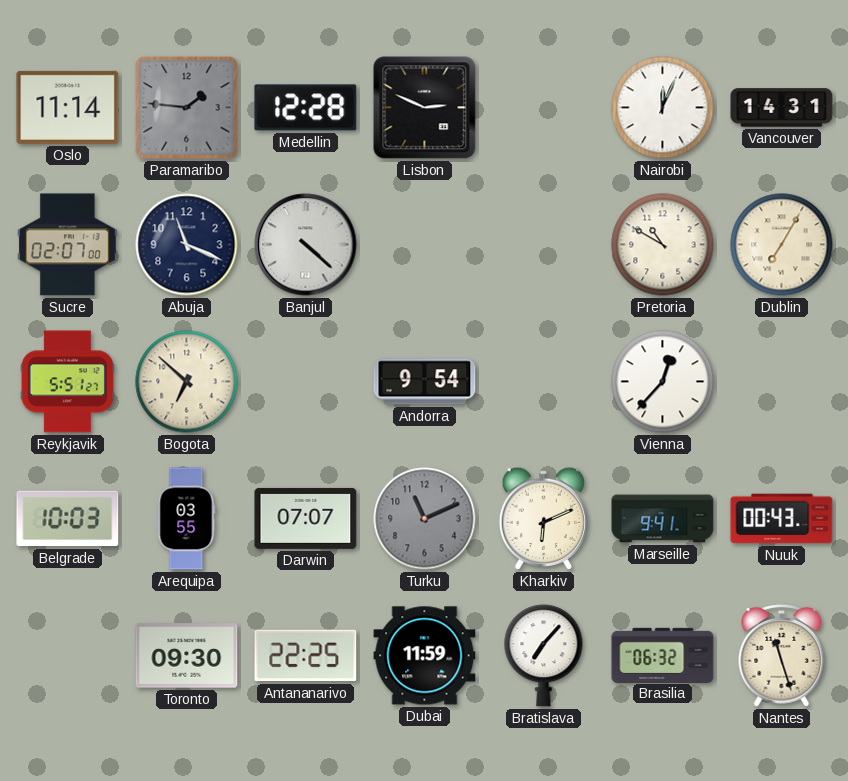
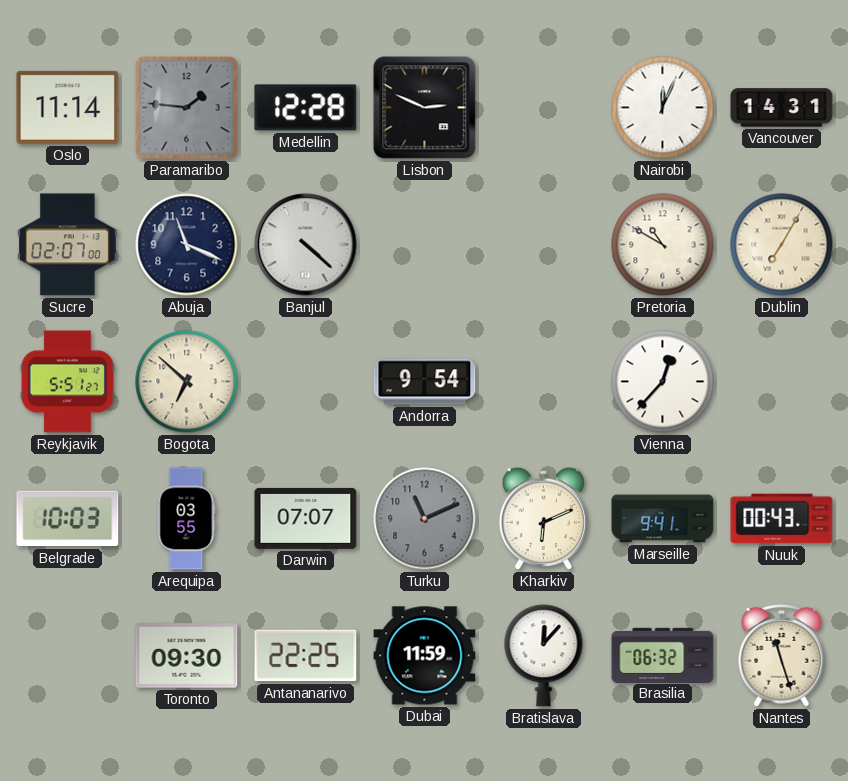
Bratislava: 7:07 -> 12:07 (544, 656)
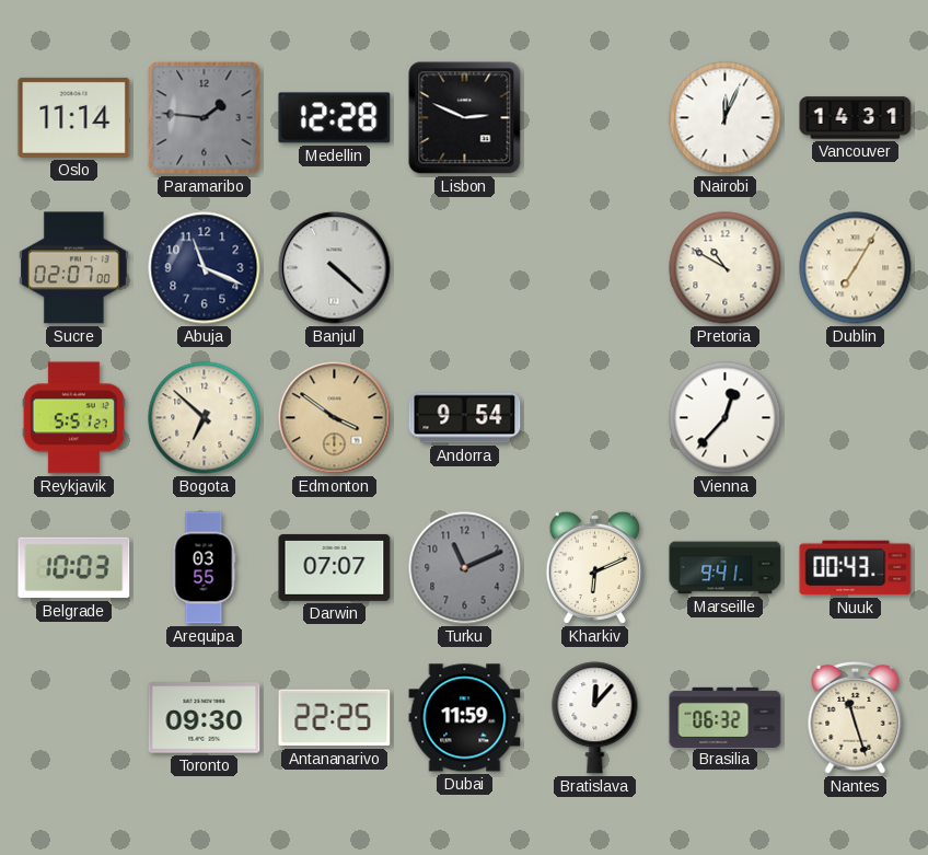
Edmonton: none -> 3:51 (335, 418)
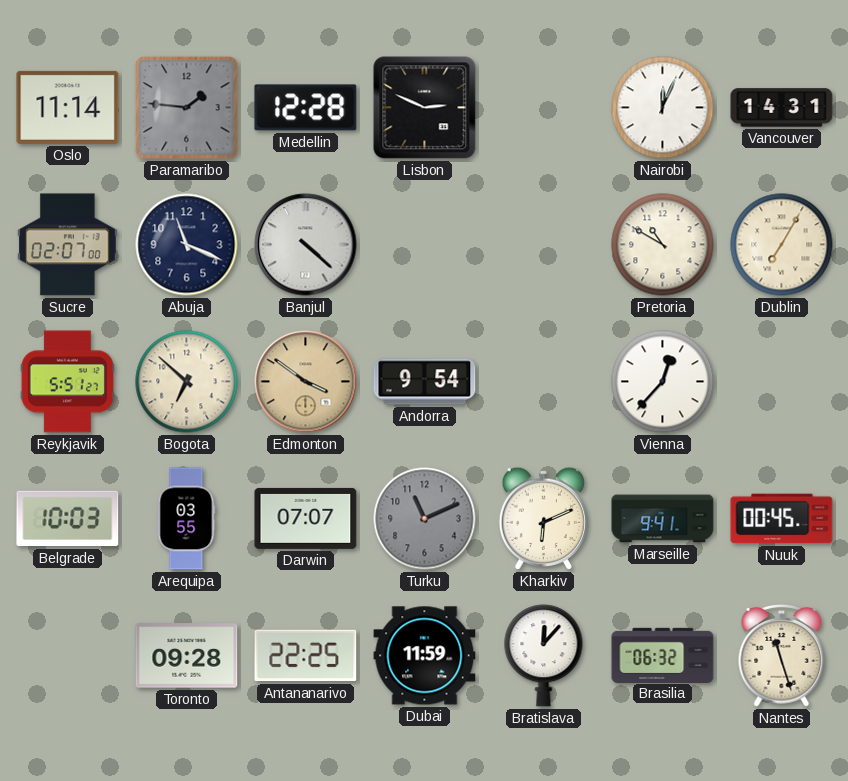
Nuuk: 00:43 -> 00:45 (782, 519)
Toronto: 09:30 -> 09:28 (187, 656)
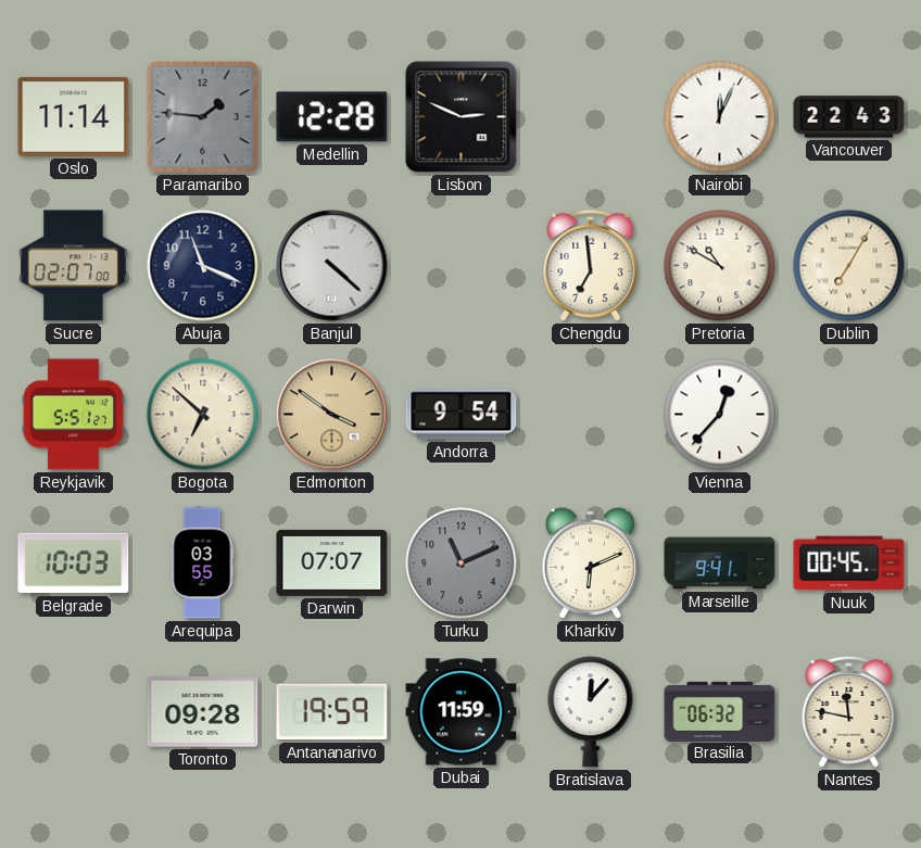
Vancouver: 14:31 -> 22:43 (849, 117)
Chengdu: none -> 6:59 (591, 266)
Antananarivo: 22:25 -> 19:59 (332, 712)
Nantes: 11:27 -> 11:47 (849, 712)
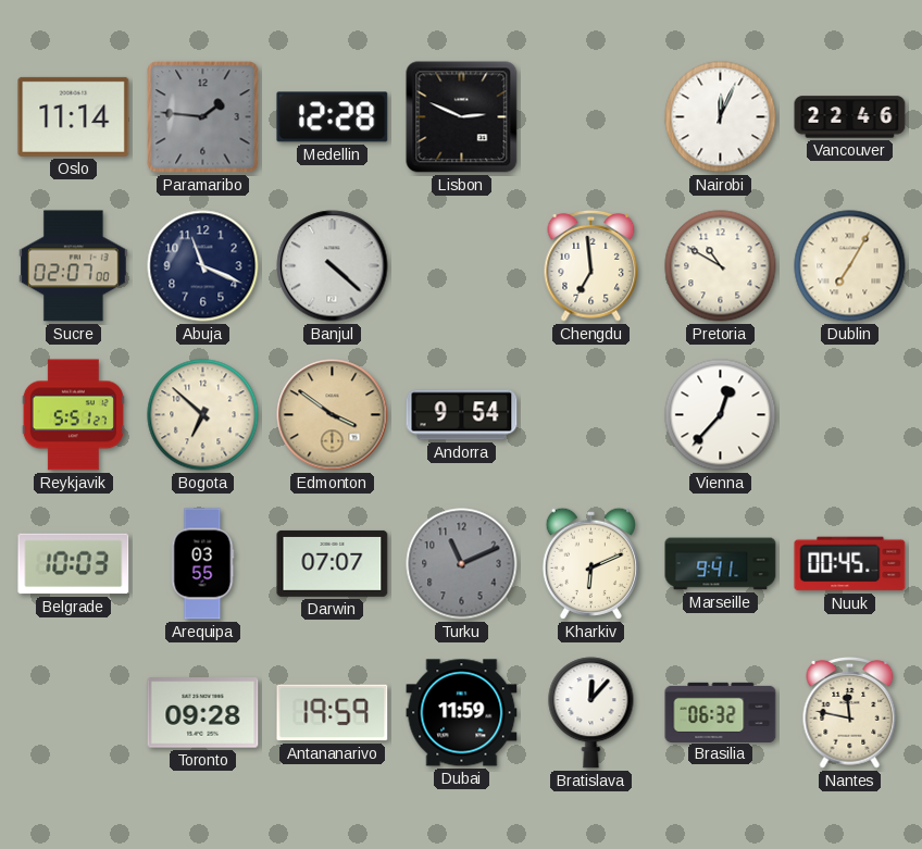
Vancouver: 22:43 -> 22:46 (850, 117)
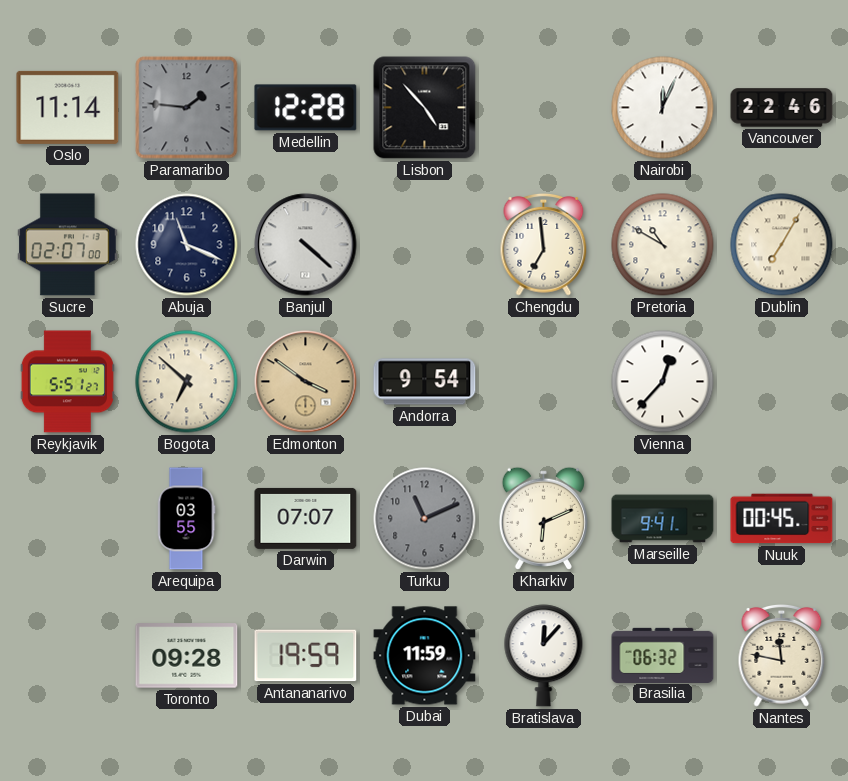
Lisbon: 2:49 -> 4:53 (425, 108)
Belgrade: 10:03 -> none (74, 564)
